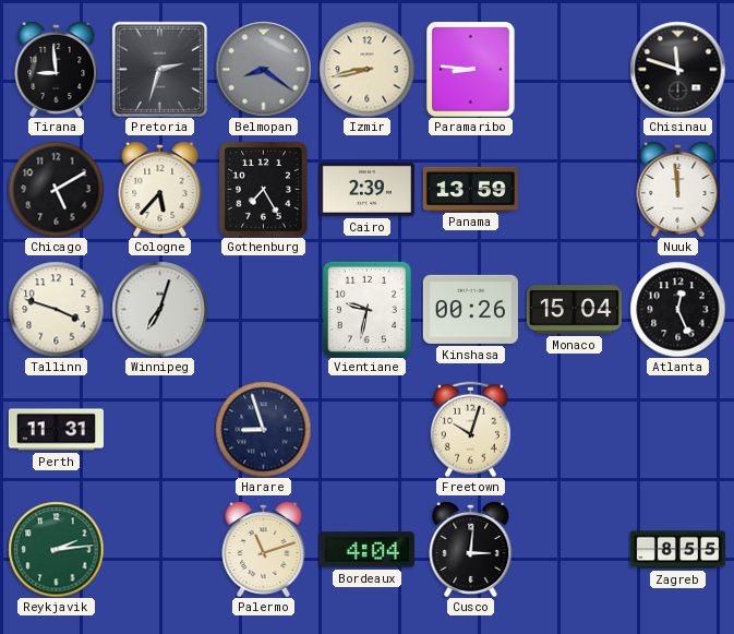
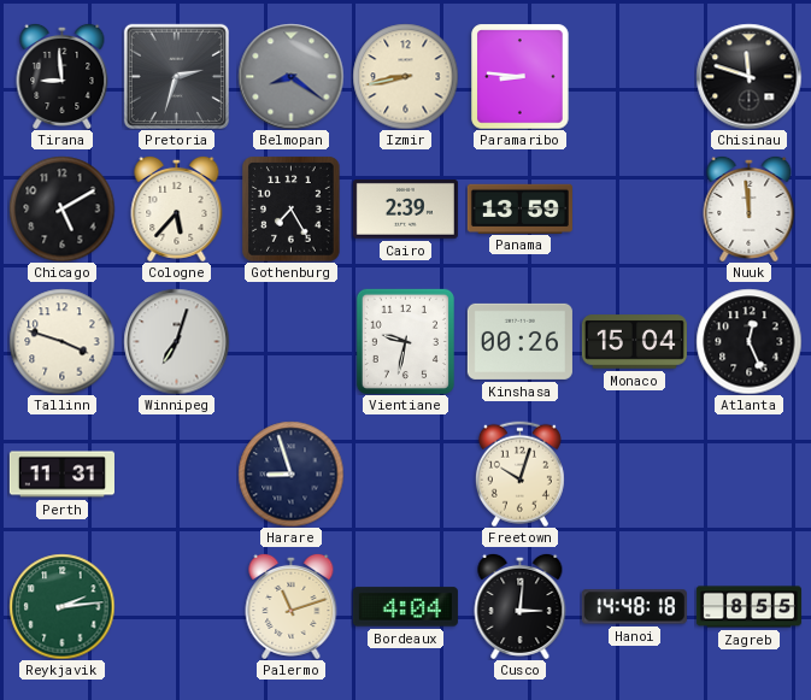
Hanoi: none -> 14:48 (634, 607)
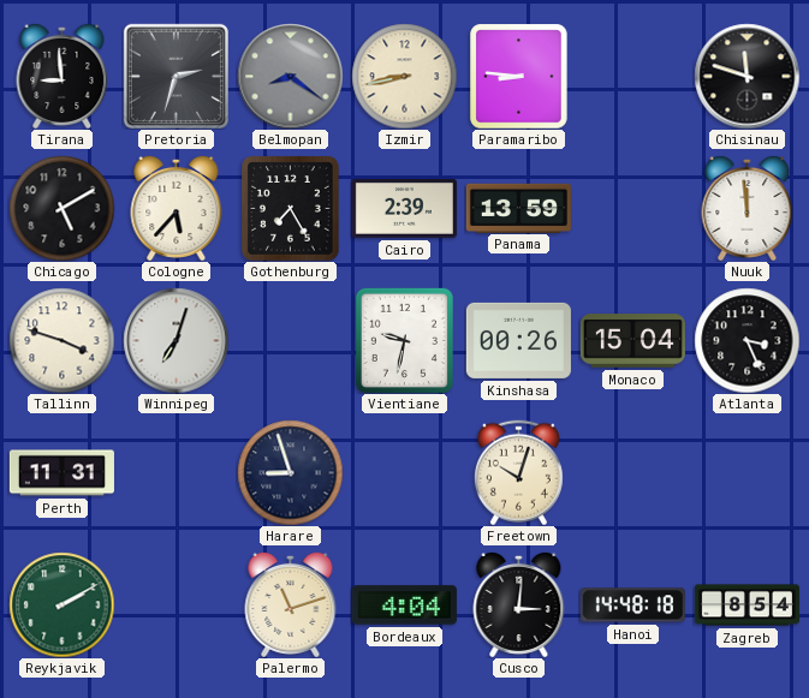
Atlanta: 12:26 -> 3:26 (746, 340)
Reykjavik: 2:14 -> 2:10 (61, 604)
Zagreb: 8:55 -> 8:54 (746, 605)
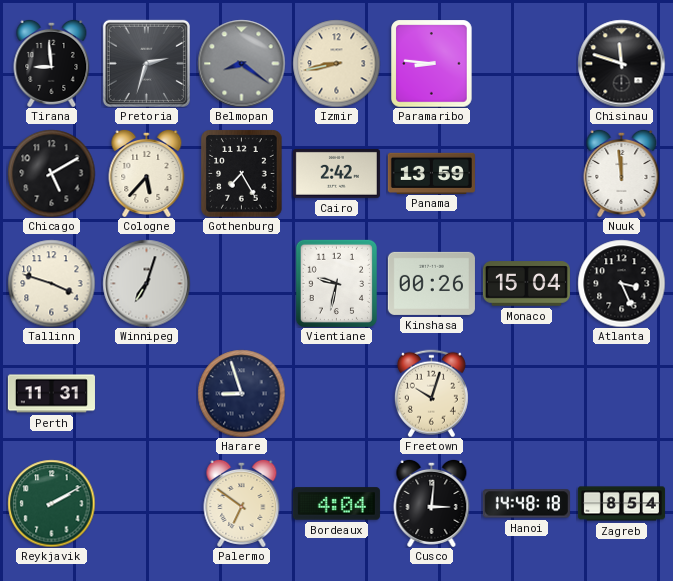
Cairo: 2:39 -> 2:42 (336, 173)
Palermo: 11:12 -> 6:51 (242, 503)
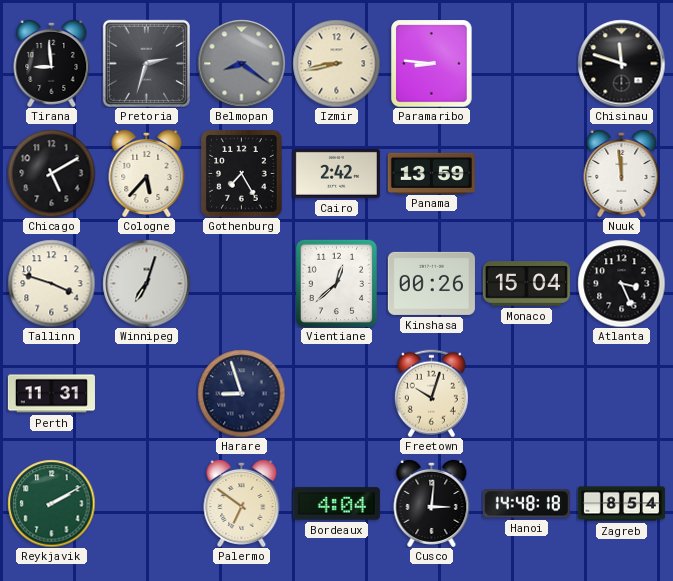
Vientiane: 9:32 -> 12:38 (336, 283)
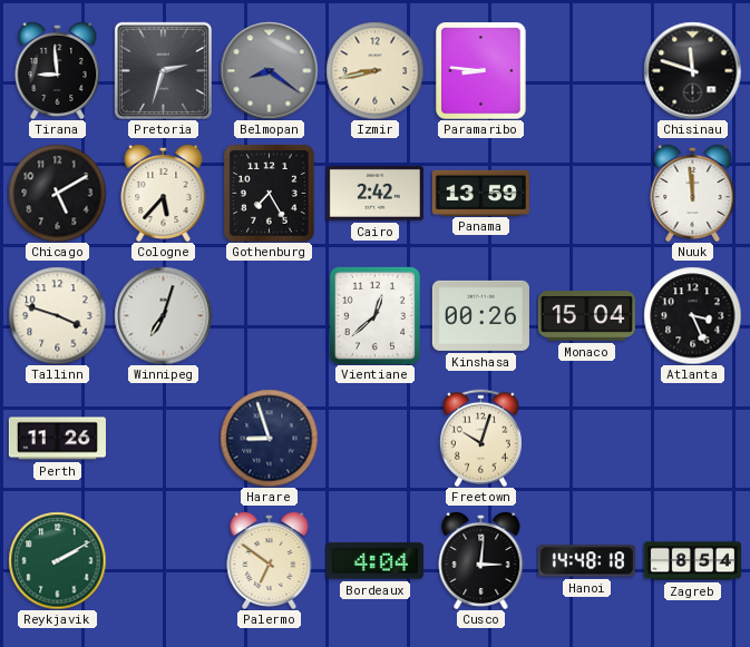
Perth: 11:31 -> 11:26 (57, 439)
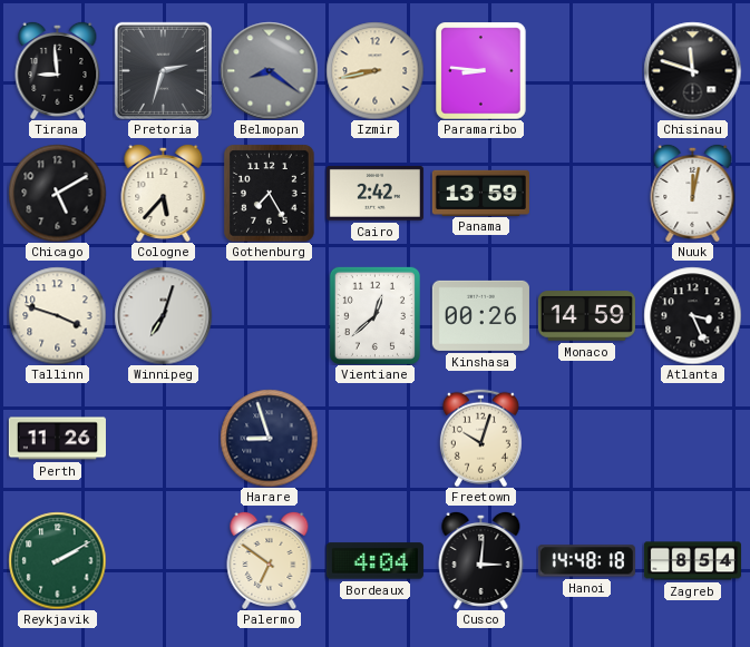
Nuuk: 11:59 -> 12:02 (693, 193)
Monaco: 15:04 -> 14:59 (586, 316)
